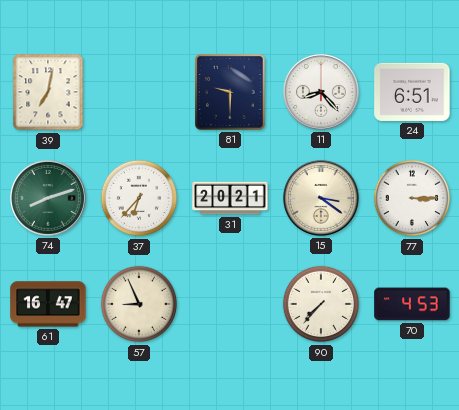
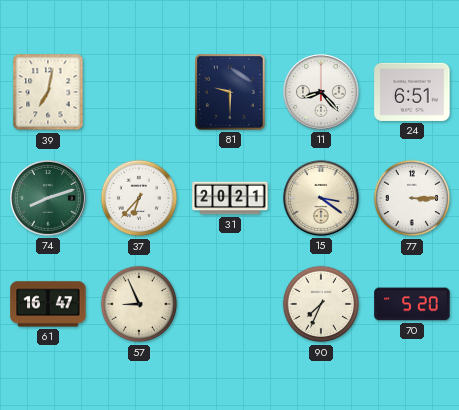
90: 7:37 -> 7:34 (321, 304)
70: 4:53 -> 5:20 (412, 304)
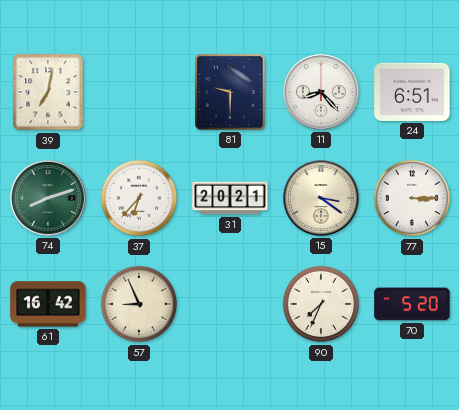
61: 16:47 -> 16:42 (48, 304)
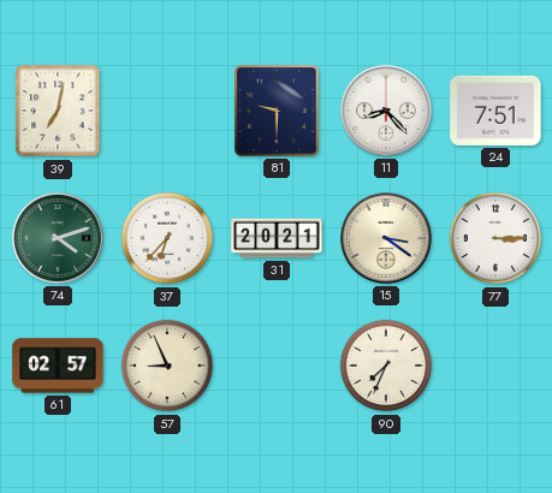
24: 6:51 -> 7:51 (495, 111)
74: 8:12 -> 4:12 (58, 238)
61: 16:42 -> 02:57 (58, 366)
70: 5:20 -> none (412, 304)
